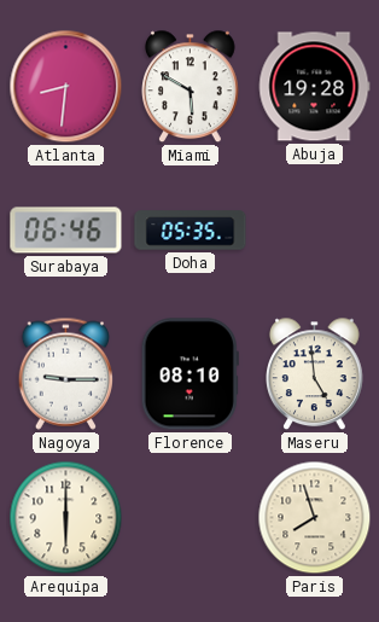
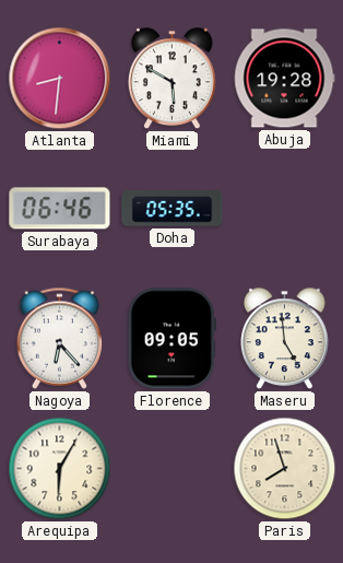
Nagoya: 9:15 -> 6:23 (60, 338)
Florence: 08:10 -> 09:05 (171, 339)
Arequipa: 6:00 -> 6:05 (60, 469)
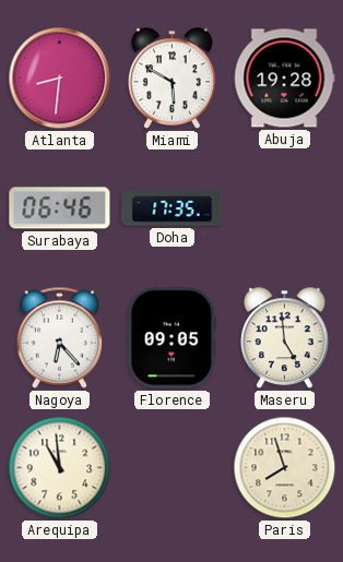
Doha: 05:35 -> 17:35 (173, 208)
Arequipa: 6:05 -> 10:59 (60, 468)
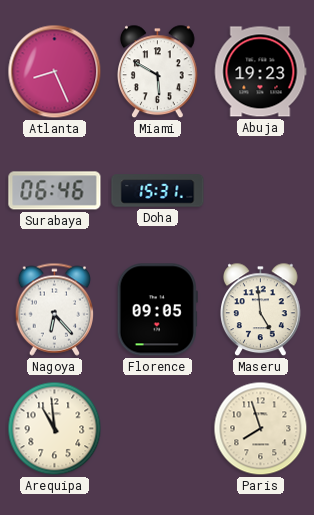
Atlanta: 8:31 -> 8:26 (55, 72)
Abuja: 19:28 -> 19:23 (260, 72)
Doha: 17:35 -> 15:31 (158, 191)
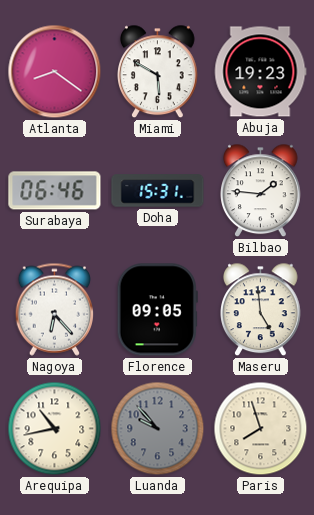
Atlanta: 8:26 -> 8:21 (55, 72)
Bilbao: none -> 1:46 (261, 191)
Arequipa: 10:59 -> 10:43 (55, 429)
Luanda: none -> 9:53 (158, 429)
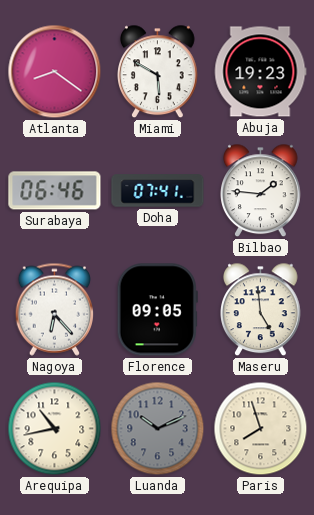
Doha: 15:31 -> 07:41 (158, 191)
Luanda: 9:53 -> 10:11 (158, 429)
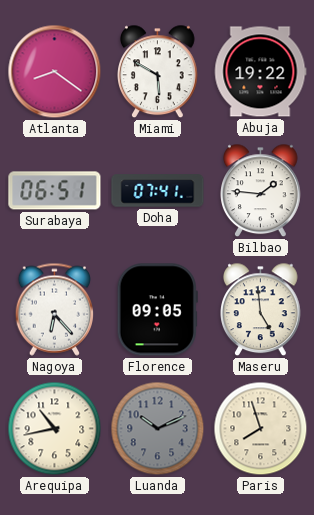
Abuja: 19:23 -> 19:22 (260, 72)
Surabaya: 06:46 -> 06:51 (55, 191)
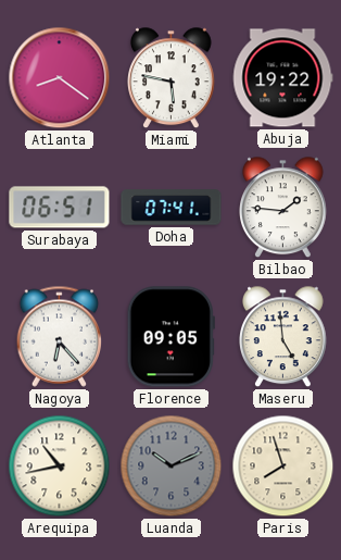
Miami: 5:50 -> 5:47 (172, 78)
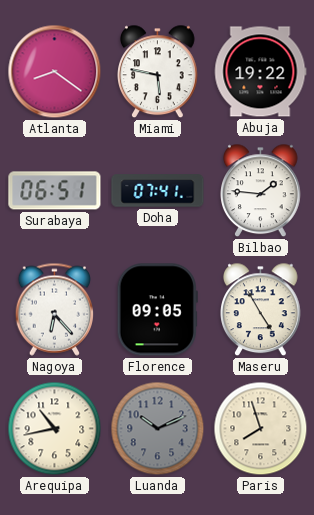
Maseru: 4:59 -> 4:55 (261, 310)
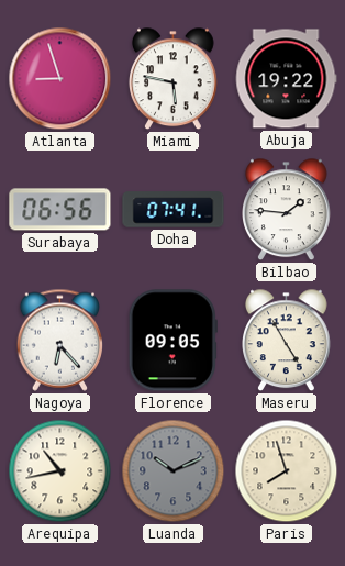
Atlanta: 8:21 -> 8:57 (60, 79)
Surabaya: 06:51 -> 06:56 (60, 210)
